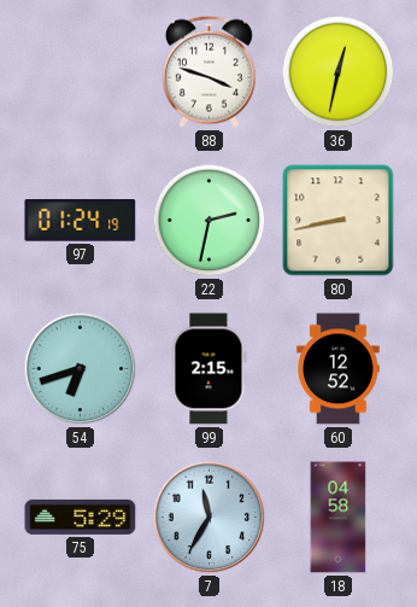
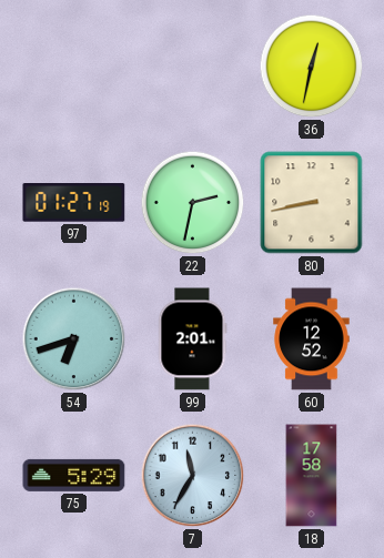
88: 3:48 -> none (208, 71)
97: 01:24 -> 01:27 (74, 203)
99: 2:15 -> 2:01 (193, 339)
18: 04:58 -> 17:58 (312, 476)
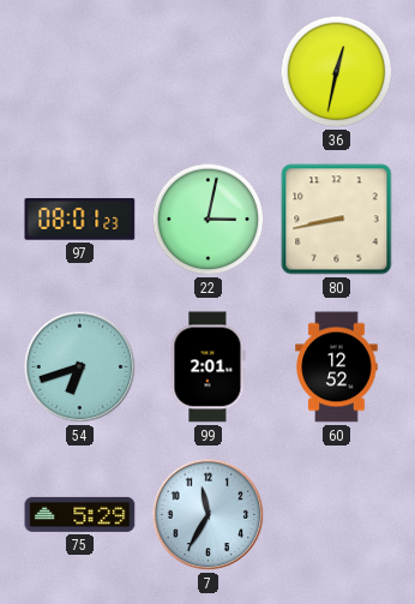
97: 01:27 -> 08:01 (80, 220)
22: 2:32 -> 3:02 (209, 220)
18: 17:58 -> none (312, 476)
